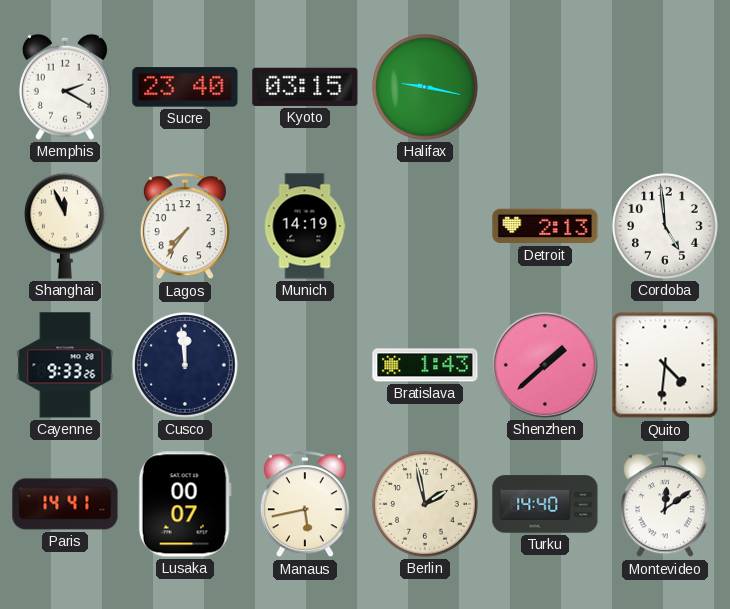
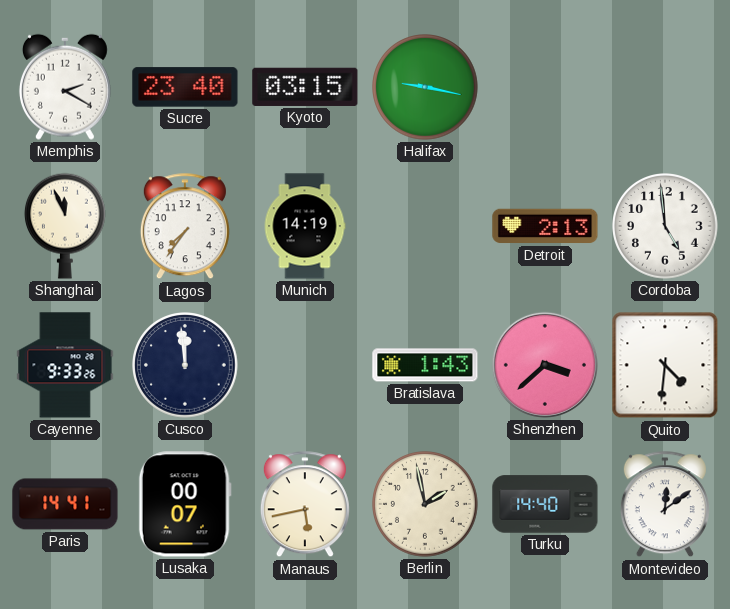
Shenzhen: 1:38 -> 3:38 (545, 365)
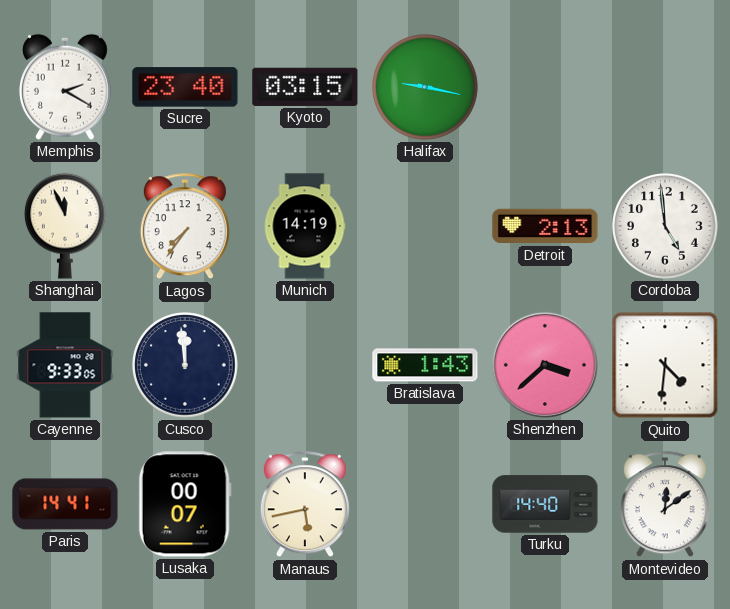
Cayenne: 9:33:26 -> 9:33:05 (65, 365)
Berlin: 1:58 -> none (426, 505)
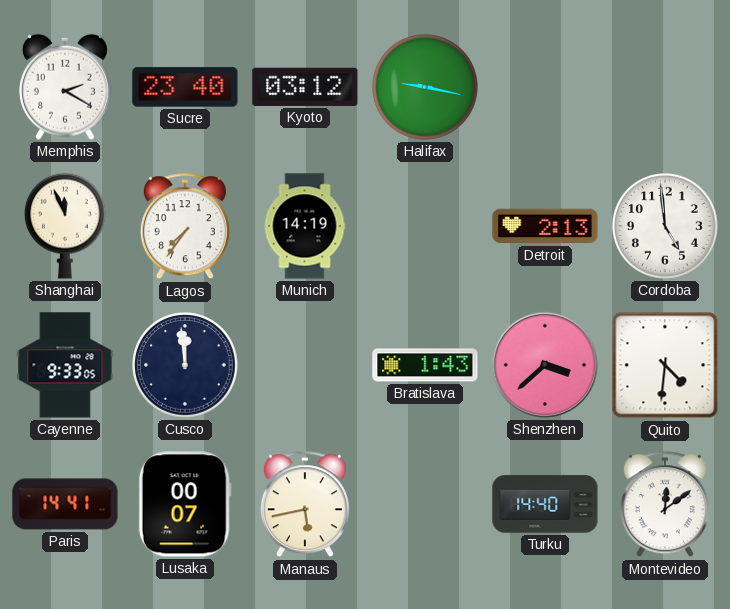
Kyoto: 03:15 -> 03:12 (305, 87)
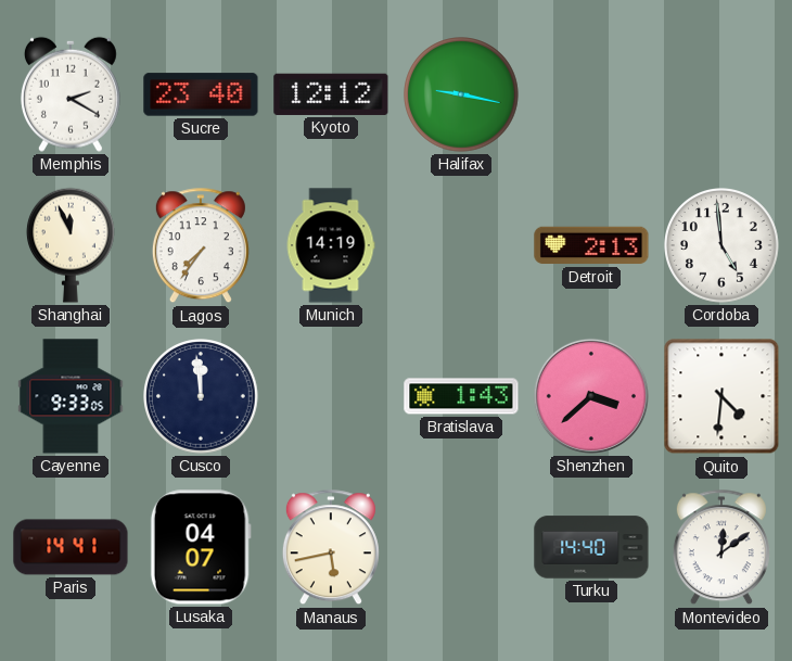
Kyoto: 03:12 -> 12:12 (331, 94)
Lusaka: 00:07 -> 04:07 (201, 547)
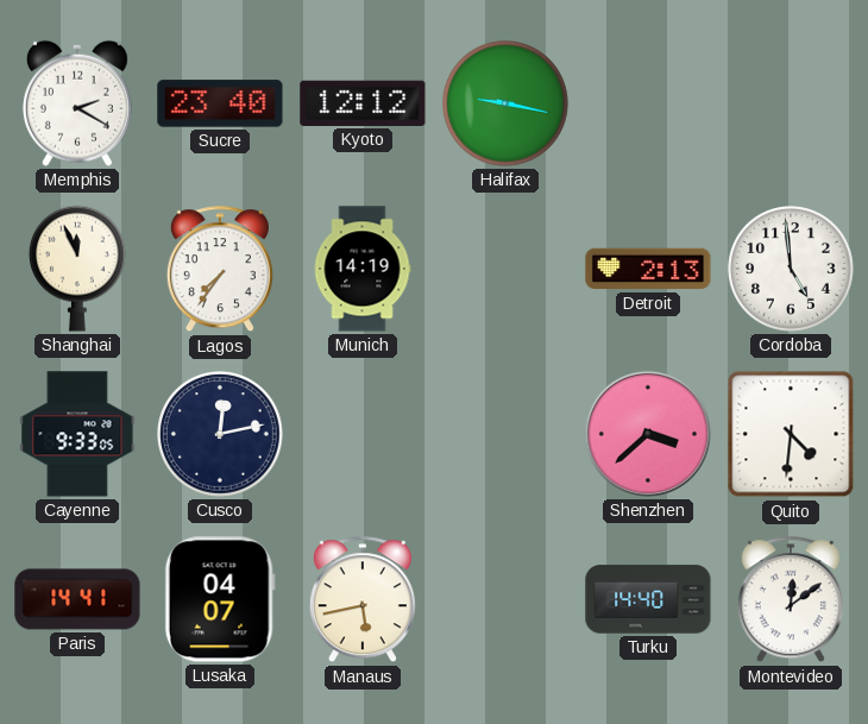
Cusco: 11:59 -> 12:13 (221, 435)
Bratislava: 1:43 -> none (461, 396)
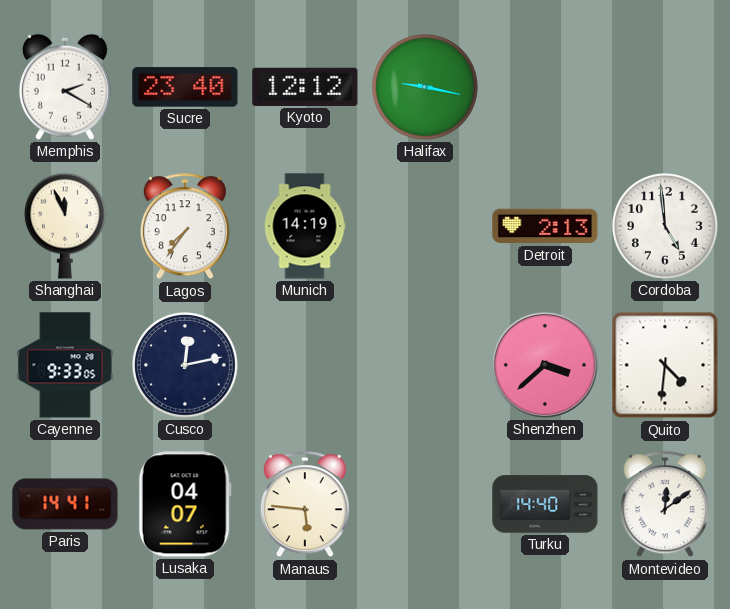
Manaus: 5:43 -> 5:46 (305, 505)
